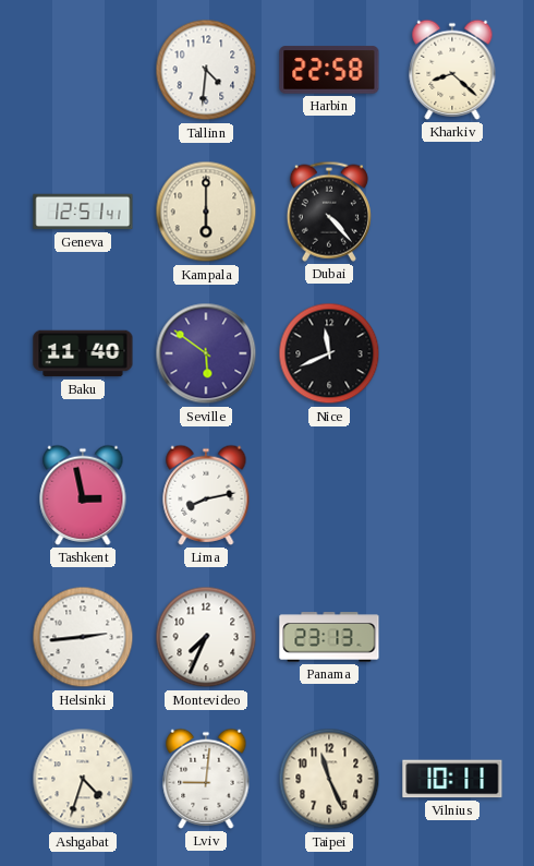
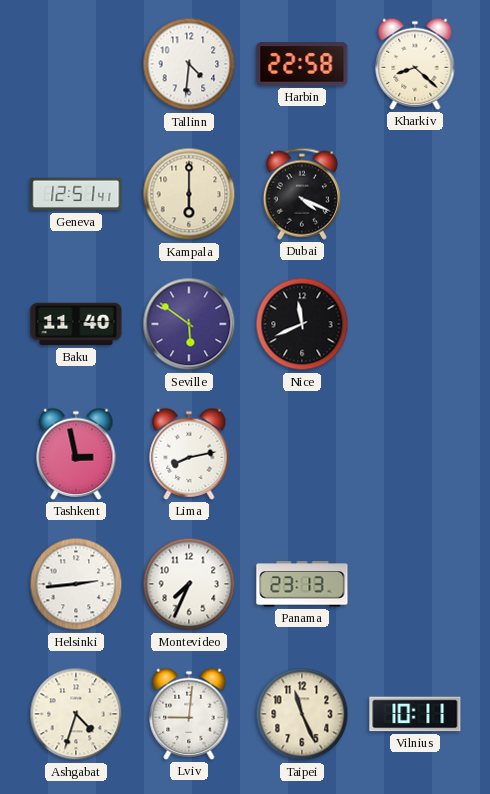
Dubai: 4:23 -> 4:19 (302, 194)
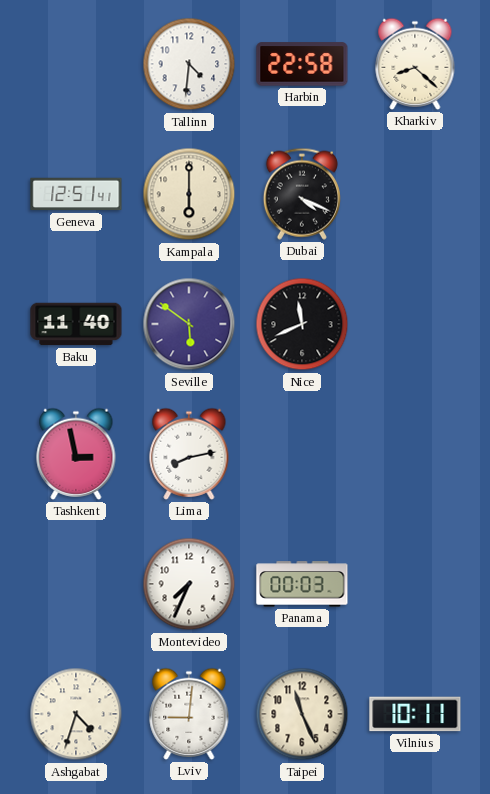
Helsinki: 2:44 -> none (76, 584)
Panama: 23:13 -> 00:03 (302, 584)
